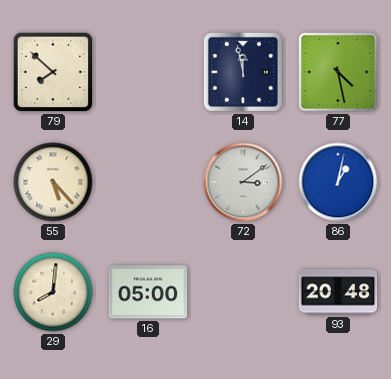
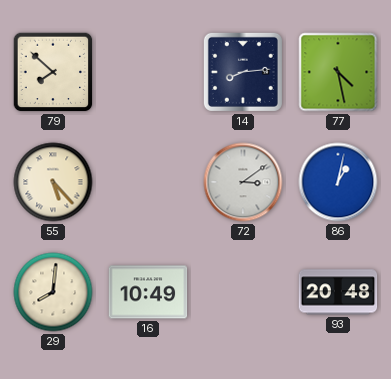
14: 11:58 -> 8:14 (243, 72)
16: 05:00 -> 10:49 (148, 292)
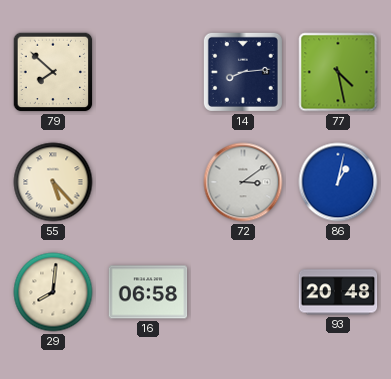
16: 10:49 -> 06:58 (148, 292)
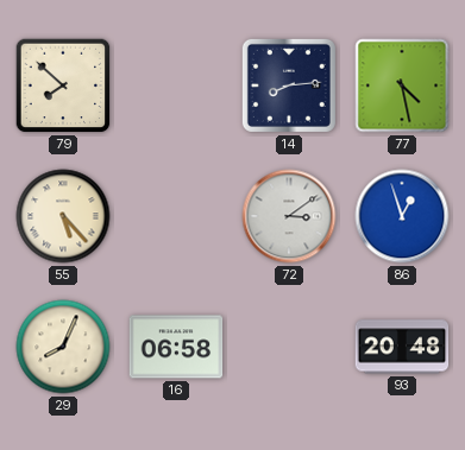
86: 1:02 -> 12:57 (402, 216)
29: 8:01 -> 8:04 (63, 347)
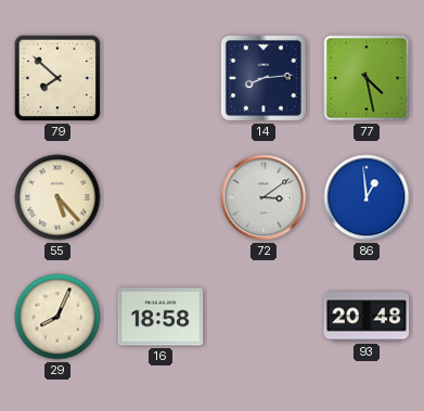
86: 12:57 -> 12:59 (367, 197)
16: 06:58 -> 18:58 (160, 317)
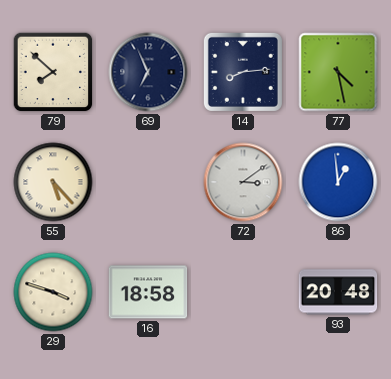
69: none -> 6:56 (148, 72)
29: 8:04 -> 3:48 (53, 292)
